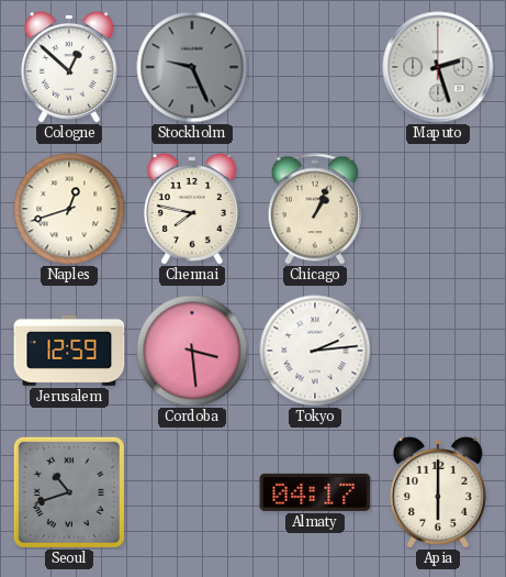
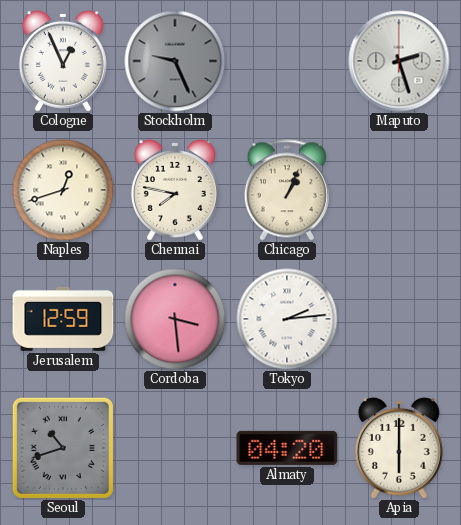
Cologne: 12:52 -> 12:56 (63, 61)
Almaty: 04:17 -> 04:20 (287, 448)
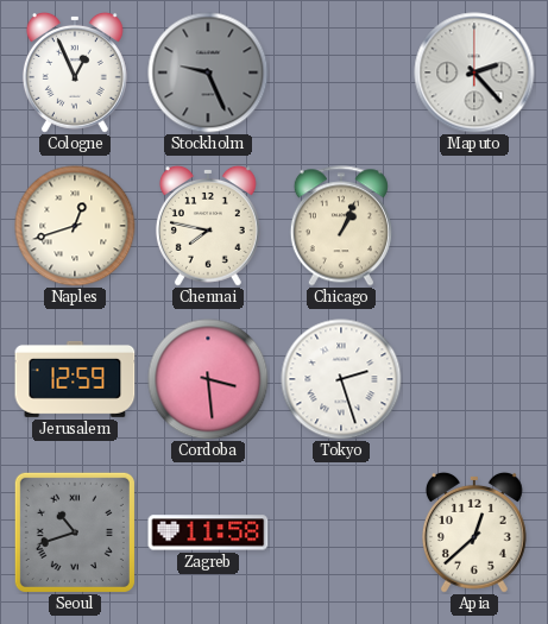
Maputo: 2:27 -> 2:23 (474, 73)
Tokyo: 2:14 -> 2:27 (341, 379)
Zagreb: none -> 11:58 (208, 532)
Almaty: 04:20 -> none (287, 448)
Apia: 6:00 -> 12:38 (474, 532)
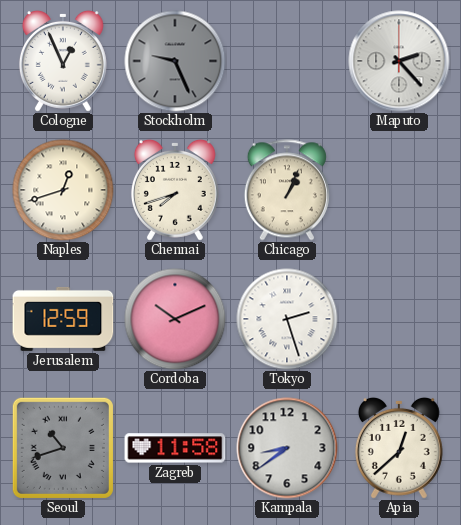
Chennai: 7:47 -> 7:42 (175, 190)
Cordoba: 3:29 -> 10:11 (175, 319)
Kampala: none -> 8:39 (287, 448)
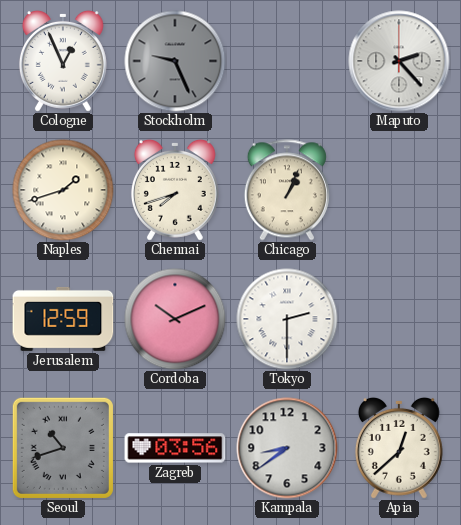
Naples: 12:42 -> 1:42 (63, 190)
Tokyo: 2:27 -> 2:30 (287, 319)
Zagreb: 11:58 -> 03:56 (175, 448)
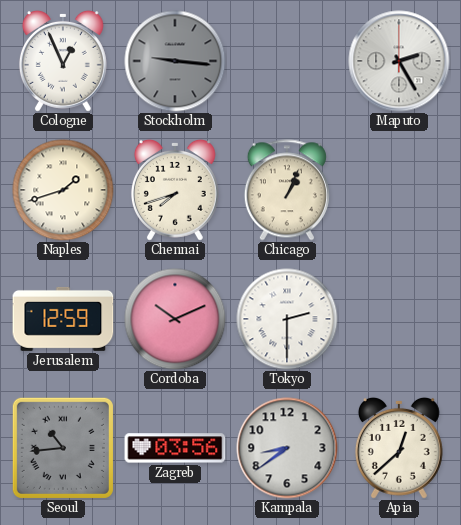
Stockholm: 9:26 -> 9:16 (175, 61)
Maputo: 2:23 -> 2:25 (399, 61)
Seoul: 10:42 -> 10:44 (63, 448)
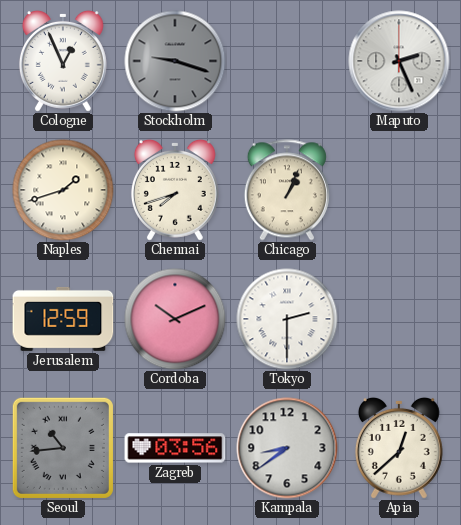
Stockholm: 9:16 -> 9:18 (175, 61)
Maputo: 2:25 -> 2:26 (399, 61)
